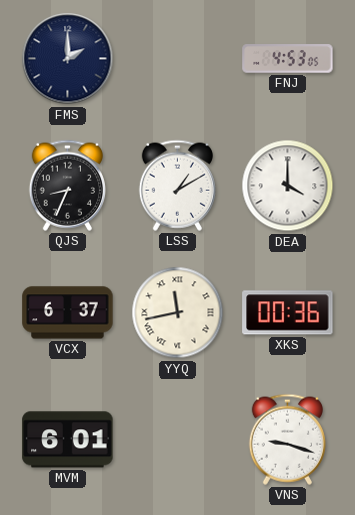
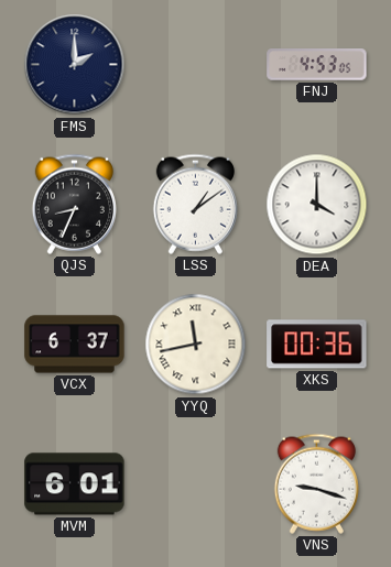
LSS: 1:10 -> 1:09 (195, 204)
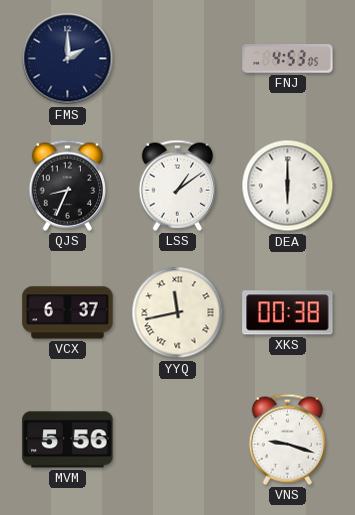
DEA: 4:00 -> 6:00 (288, 186)
XKS: 00:36 -> 00:38 (288, 313)
MVM: 6:01 -> 5:56 (68, 440)
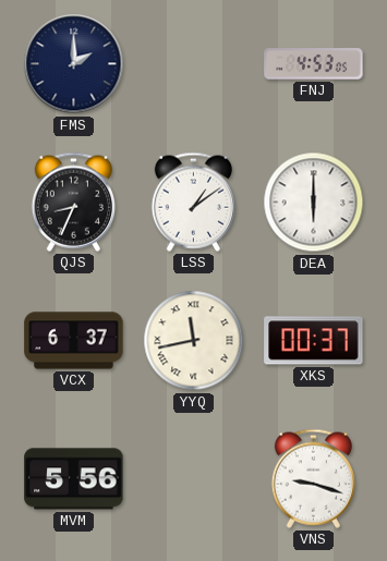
XKS: 00:38 -> 00:37 (314, 341)
